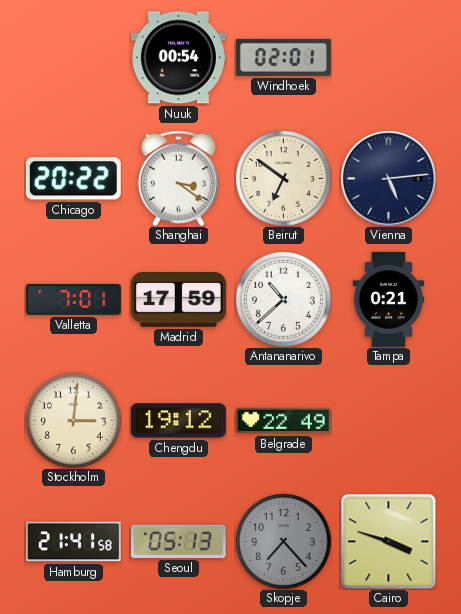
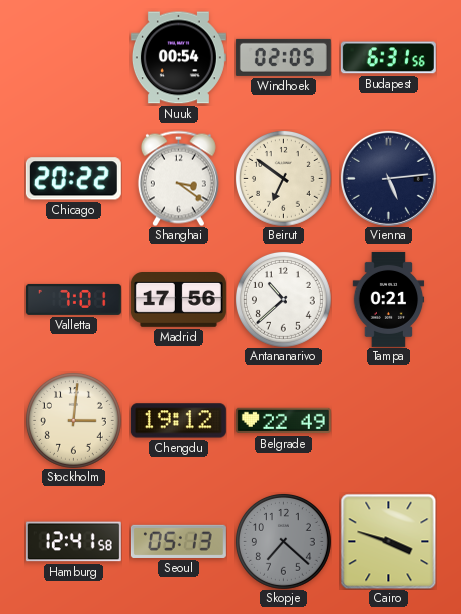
Windhoek: 02:01 -> 02:05 (283, 57)
Budapest: none -> 6:31 (388, 58)
Madrid: 17:59 -> 17:56 (178, 300)
Hamburg: 21:41 -> 12:41 (73, 542)
Skopje: 7:23 -> 7:22 (283, 541)
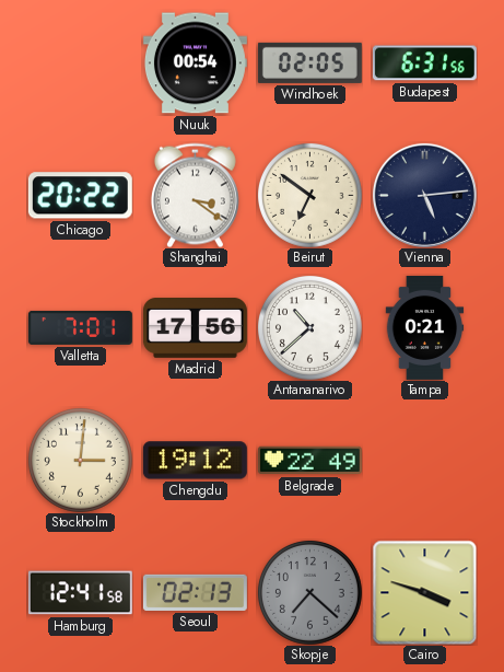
Seoul: 05:13 -> 02:13 (195, 592)
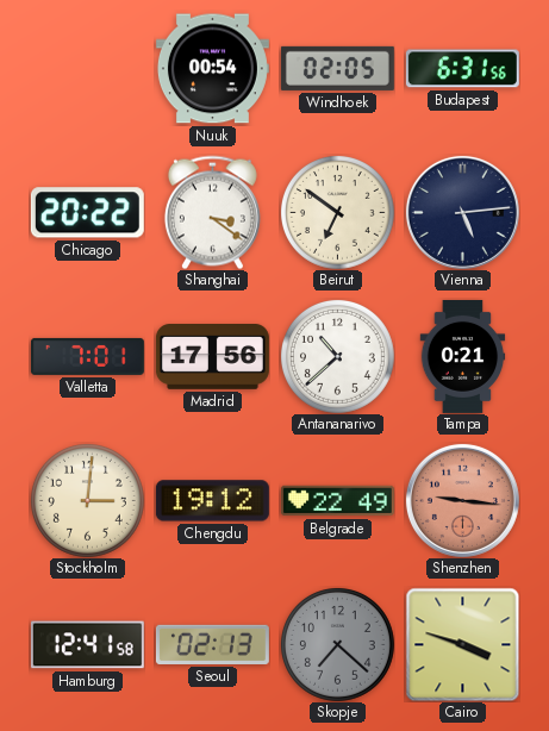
Shenzhen: none -> 9:16 (462, 500)
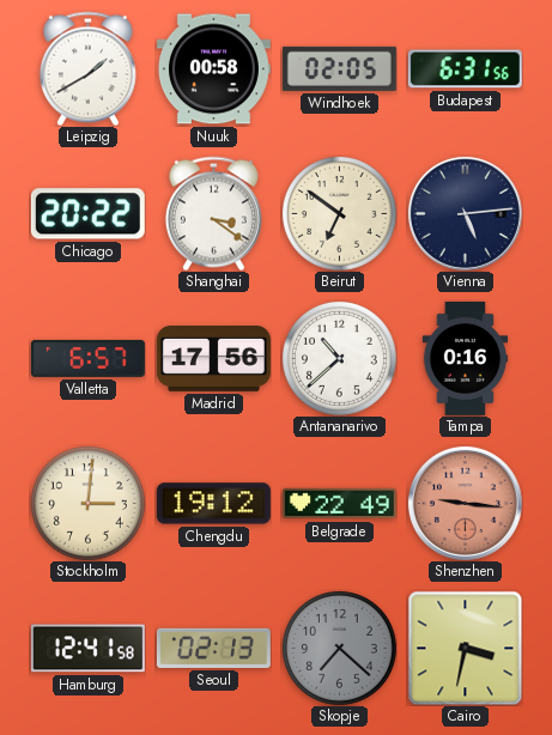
Leipzig: none -> 1:40 (87, 68)
Nuuk: 00:54 -> 00:58 (213, 69)
Valletta: 7:01 -> 6:57 (87, 358)
Tampa: 0:21 -> 0:16 (466, 358)
Cairo: 3:48 -> 3:32 (465, 648)
